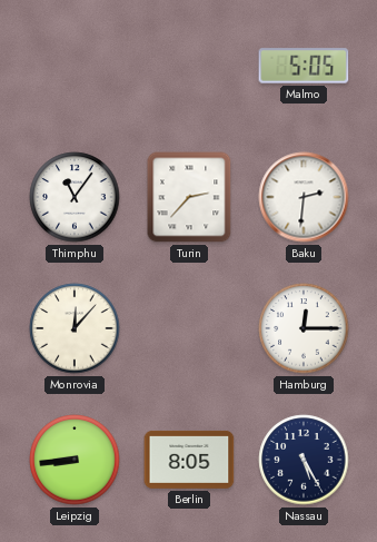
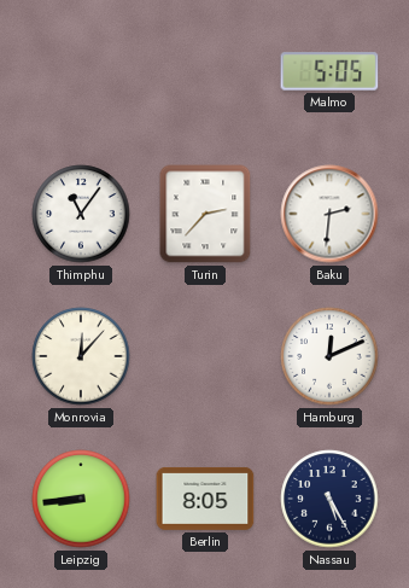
Hamburg: 12:15 -> 12:11 (329, 356)
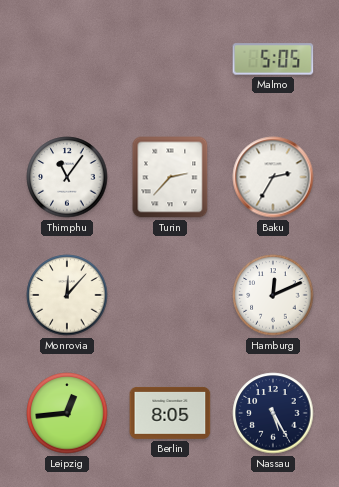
Baku: 2:31 -> 2:35 (273, 177)
Leipzig: 8:44 -> 12:44 (67, 413)
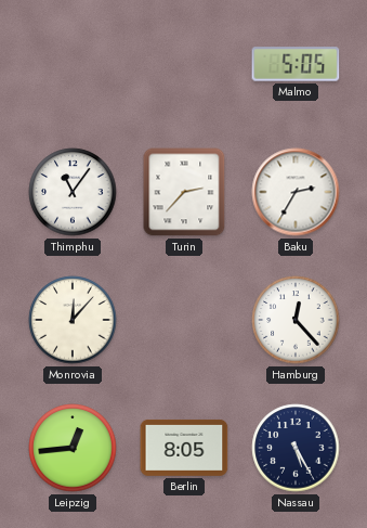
Hamburg: 12:11 -> 12:23 (296, 320)
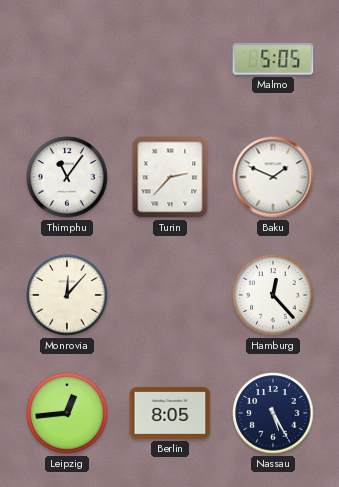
Baku: 2:35 -> 1:49 (273, 177)
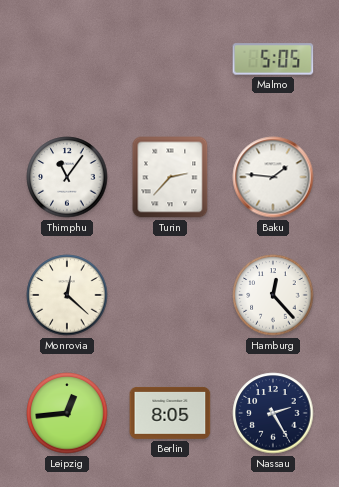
Baku: 1:49 -> 1:46 (273, 177)
Monrovia: 12:07 -> 12:22 (67, 295)
Nassau: 5:25 -> 2:25 (273, 413)
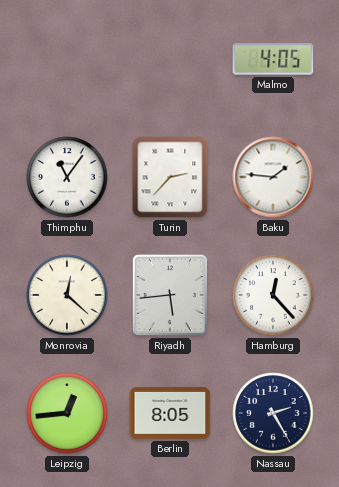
Malmo: 5:05 -> 4:05 (273, 59)
Riyadh: none -> 5:44 (170, 295)
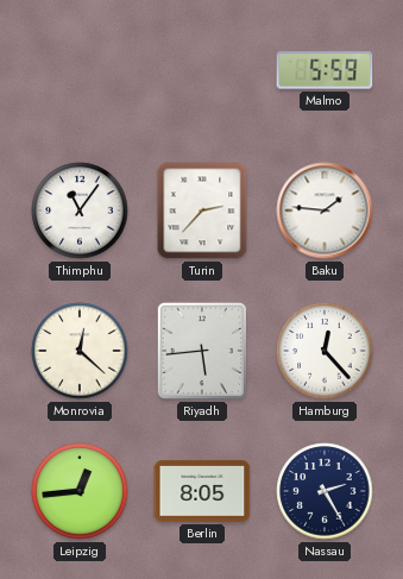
Malmo: 4:05 -> 5:59 (325, 70)
